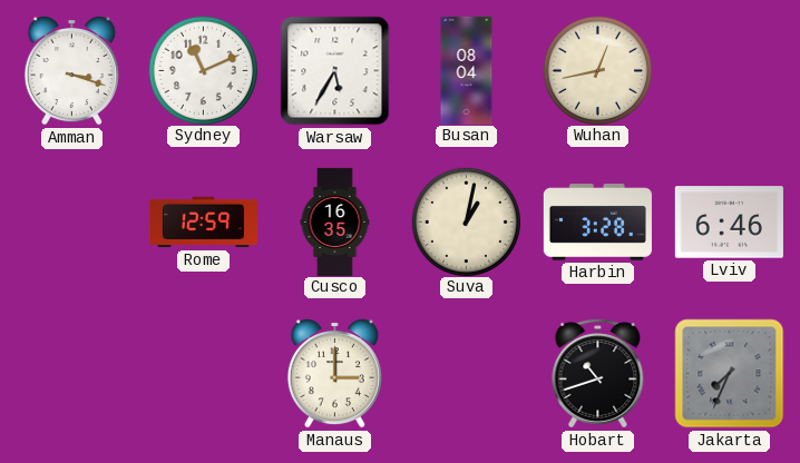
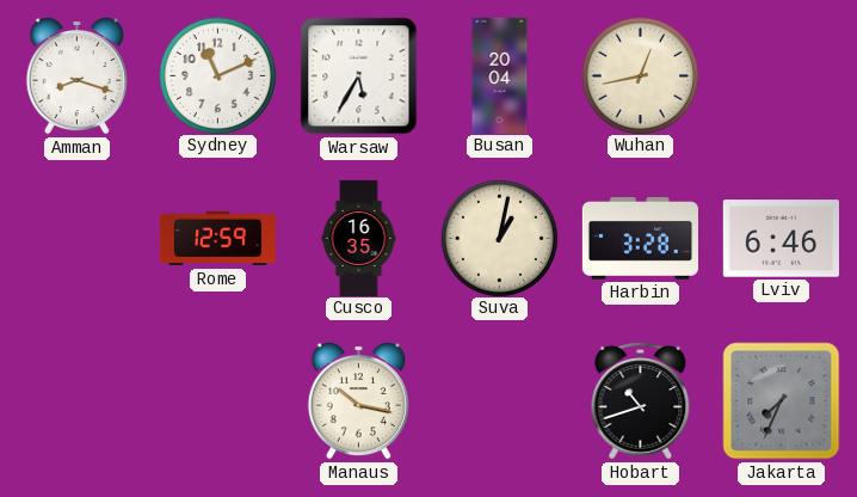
Amman: 3:18 -> 8:18 (76, 75)
Busan: 08:04 -> 20:04 (500, 75)
Manaus: 3:00 -> 10:17 (358, 400)
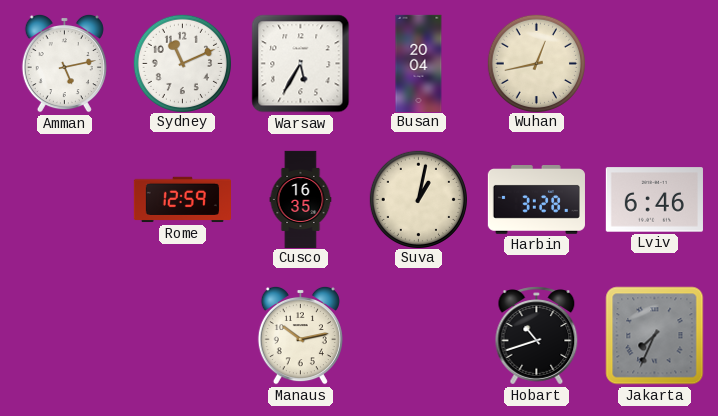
Amman: 8:18 -> 5:13 (64, 63)
Manaus: 10:17 -> 10:13 (300, 335)
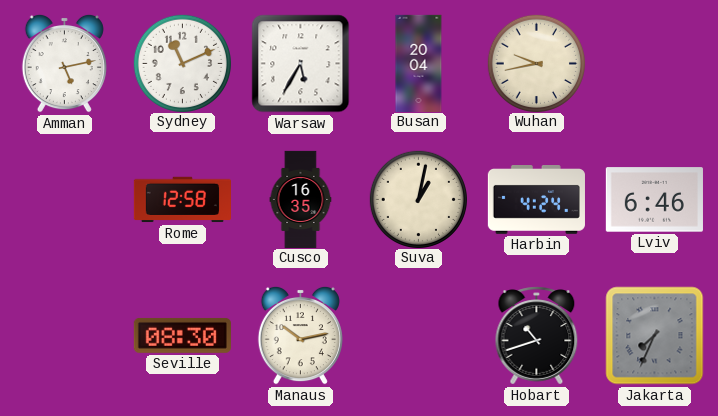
Wuhan: 12:43 -> 9:43 (536, 63)
Rome: 12:59 -> 12:58 (182, 200)
Harbin: 3:28 -> 4:24 (536, 200)
Seville: none -> 08:30 (182, 335)
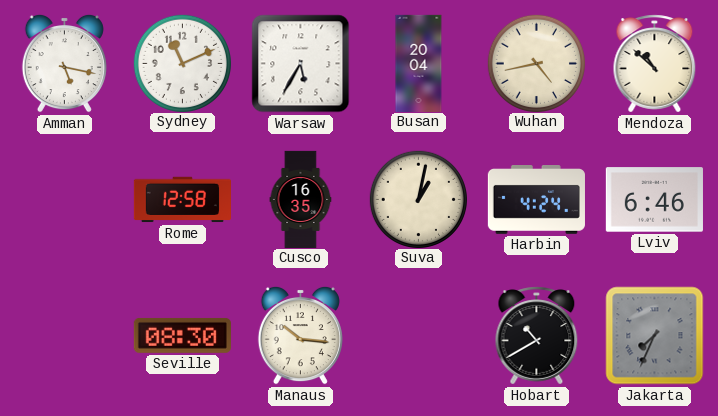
Amman: 5:13 -> 5:17 (64, 63)
Wuhan: 9:43 -> 4:43 (536, 63)
Mendoza: none -> 10:52 (655, 64)
Manaus: 10:13 -> 10:16 (300, 335)
Hobart: 10:42 -> 10:40 (537, 336)
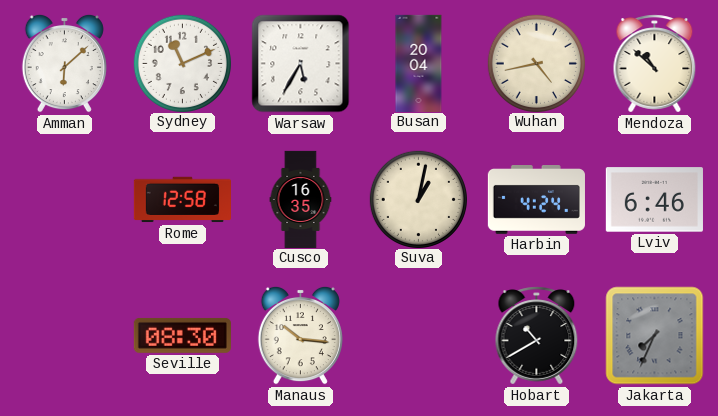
Amman: 5:17 -> 6:08 (64, 63)
